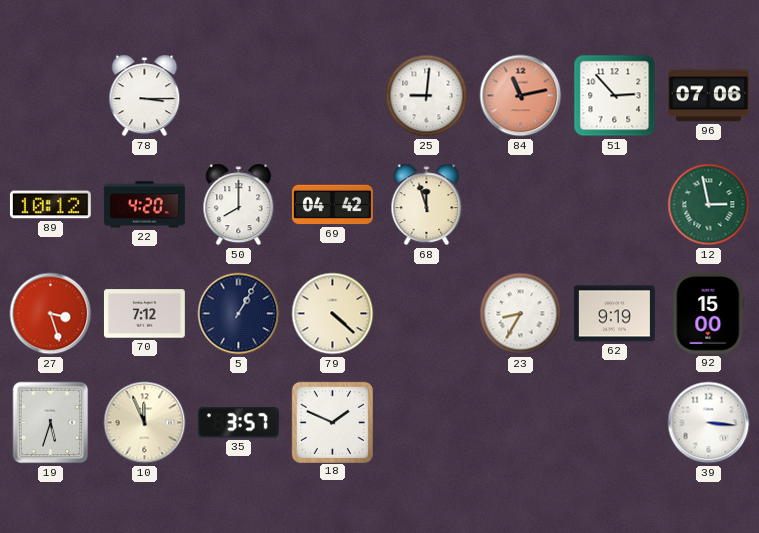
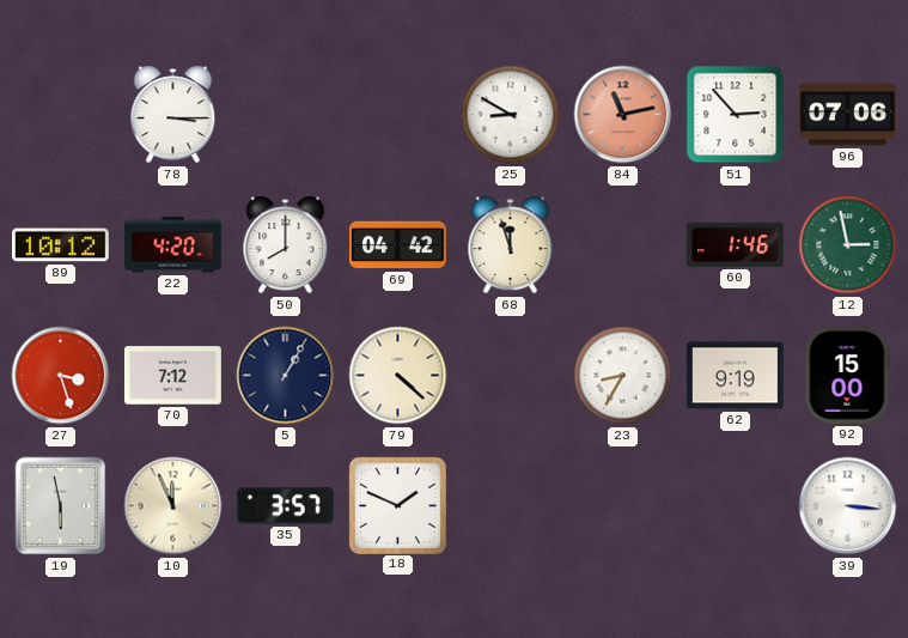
25: 9:01 -> 8:50 (511, 115)
60: none -> 1:46 (735, 244)
19: 5:33 -> 5:58 (61, 506)
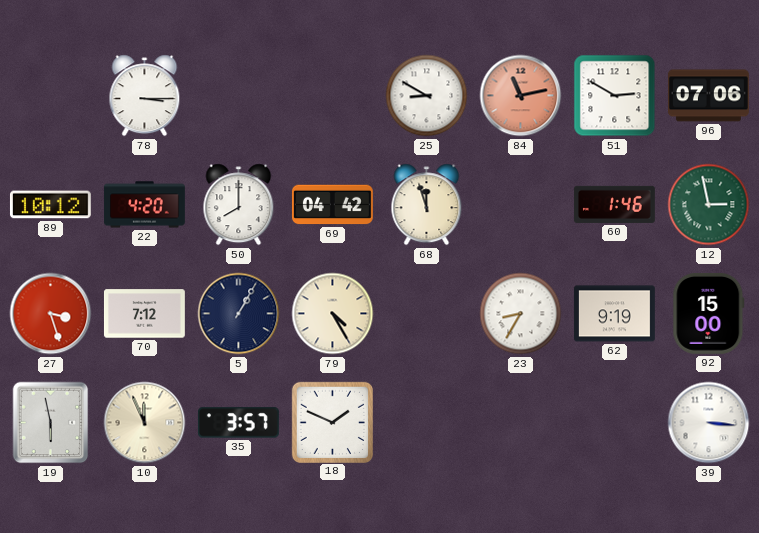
51: 2:53 -> 2:50 (615, 96)
79: 4:22 -> 4:25 (333, 314)
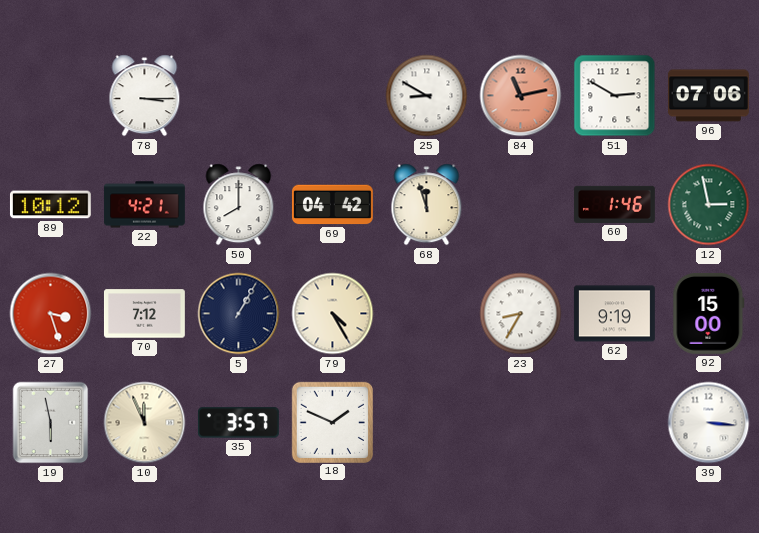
22: 4:20 -> 4:21 (145, 205)
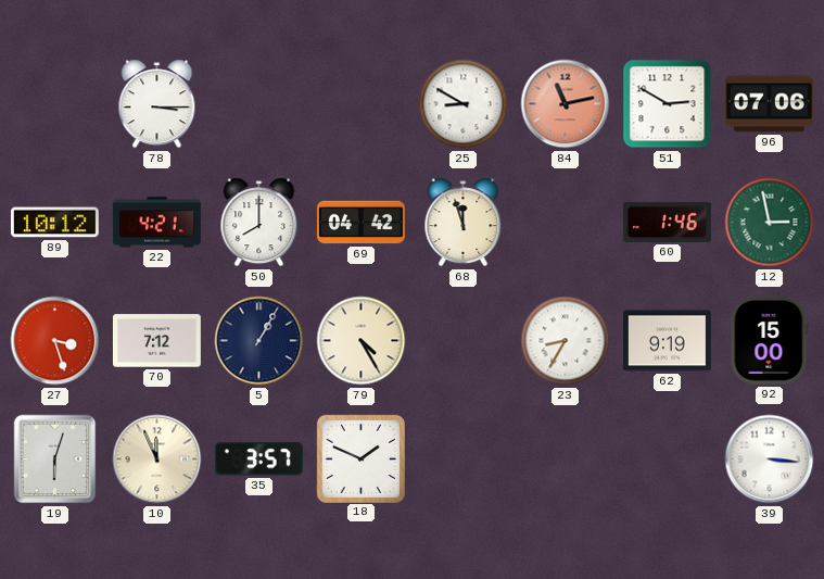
19: 5:58 -> 6:03 (55, 460)
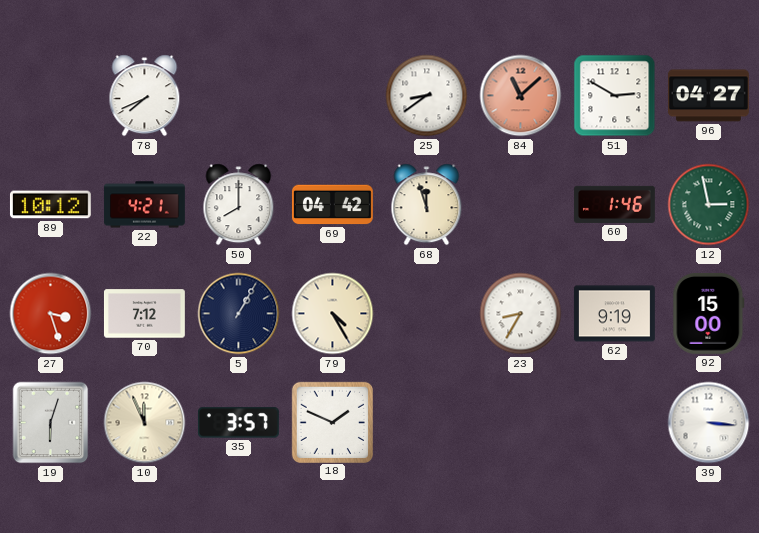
78: 3:15 -> 7:41 (145, 96)
25: 8:50 -> 8:39 (427, 96)
84: 11:13 -> 11:08 (521, 96)
96: 07:06 -> 04:27 (708, 96)
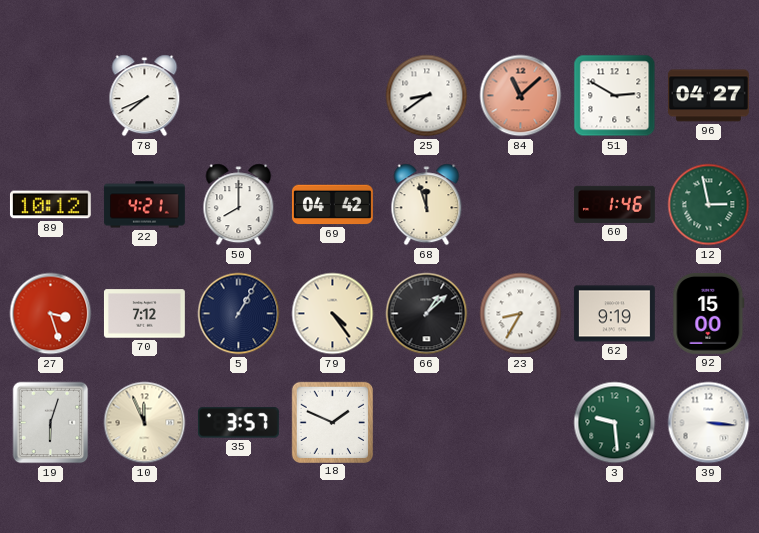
79: 4:25 -> 4:24 (333, 314)
66: none -> 1:08 (427, 314)
3: none -> 9:29 (615, 423)
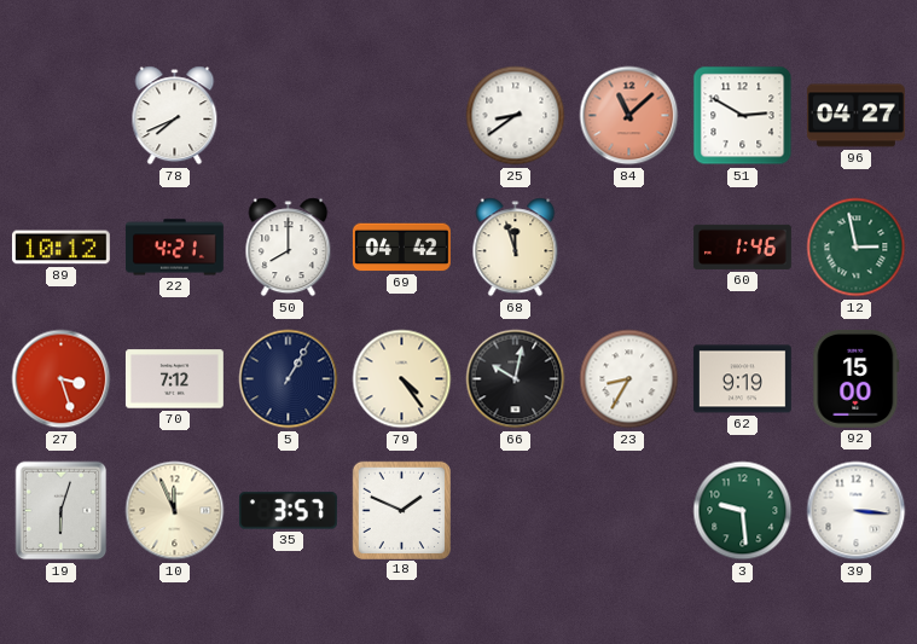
66: 1:08 -> 10:02 (516, 379)
